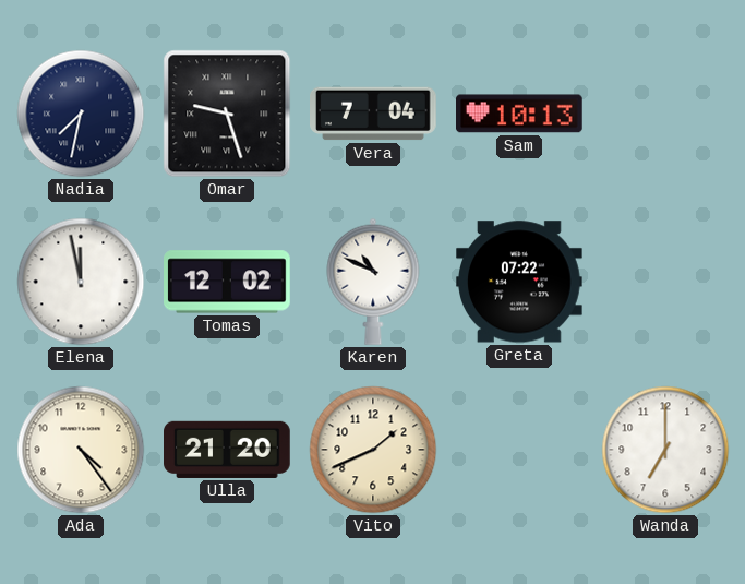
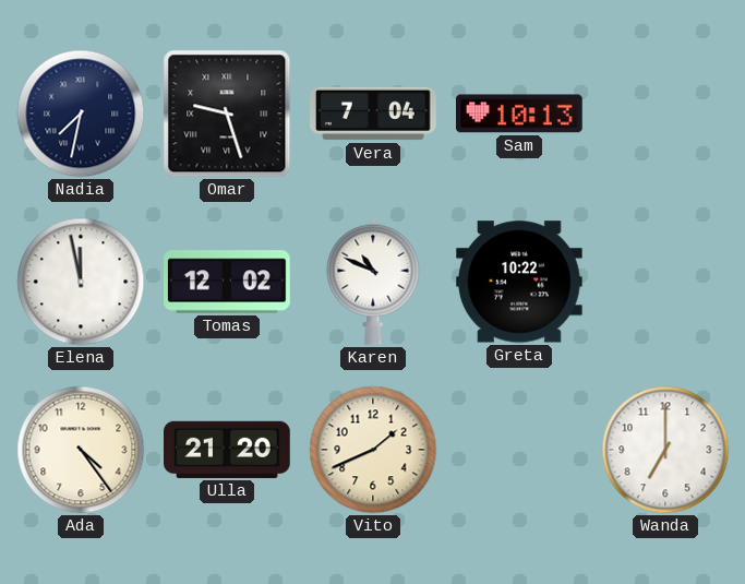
Greta: 07:22 -> 10:22 (520, 282)
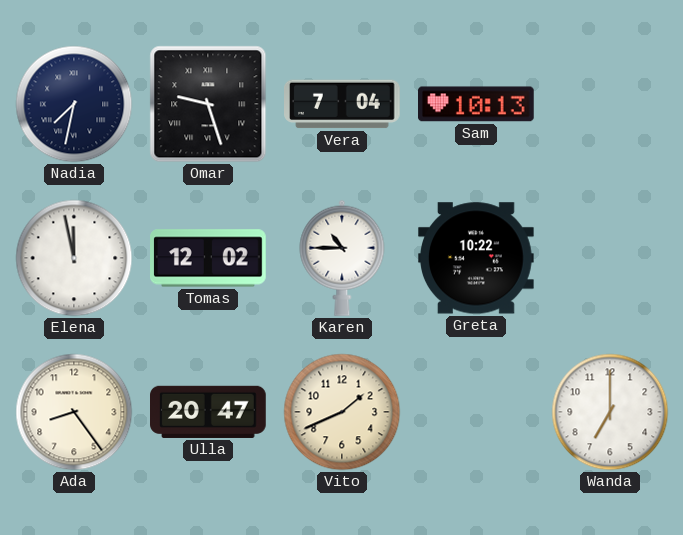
Karen: 10:49 -> 10:45 (342, 258)
Ada: 4:24 -> 8:24 (74, 412)
Ulla: 21:20 -> 20:47 (209, 412)
